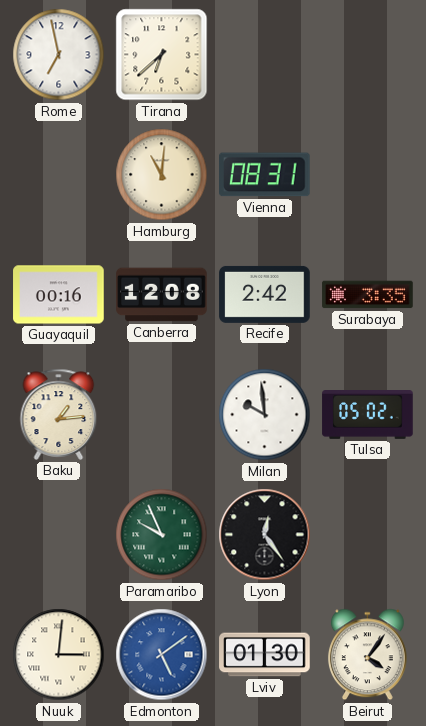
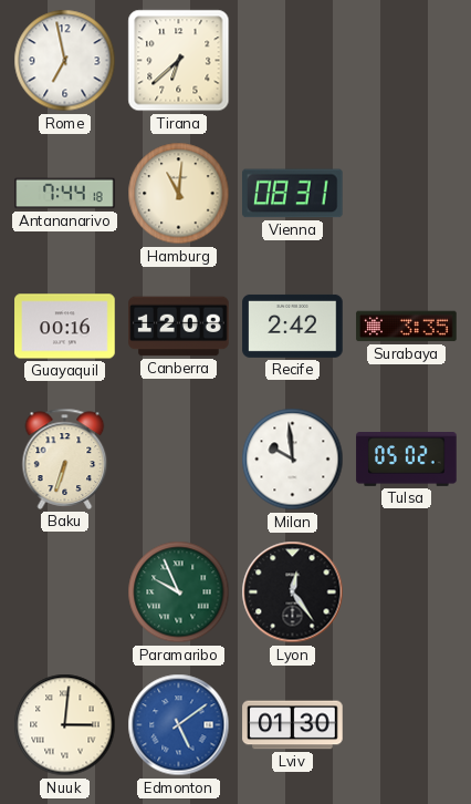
Antananarivo: none -> 7:44 (65, 194)
Baku: 1:14 -> 6:33 (65, 458)
Beirut: 4:06 -> none (367, 655)
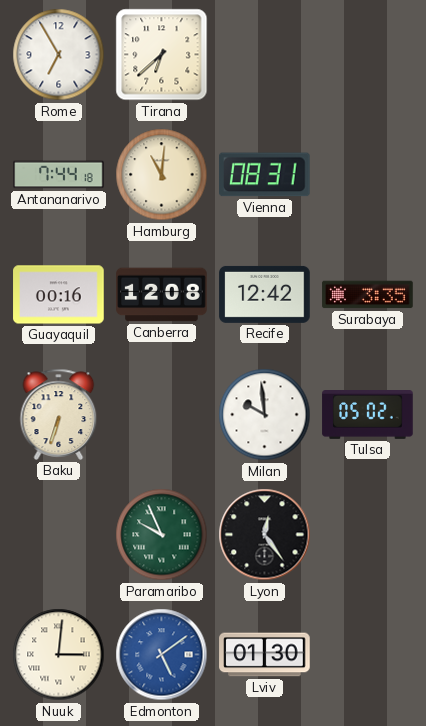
Rome: 6:58 -> 6:55 (59, 55)
Recife: 2:42 -> 12:42 (265, 294)
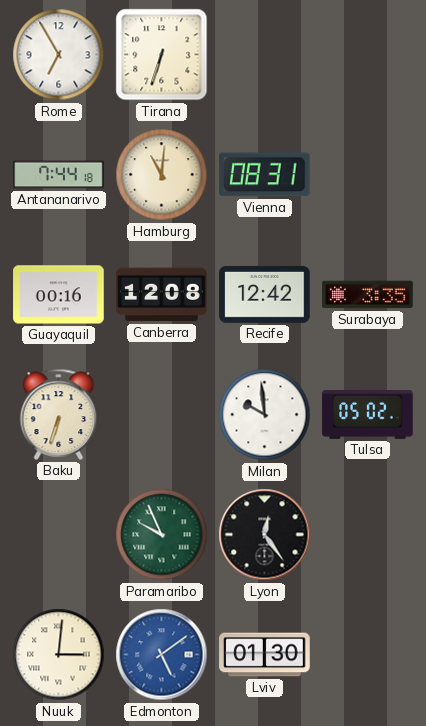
Tirana: 6:38 -> 6:33 (162, 55)
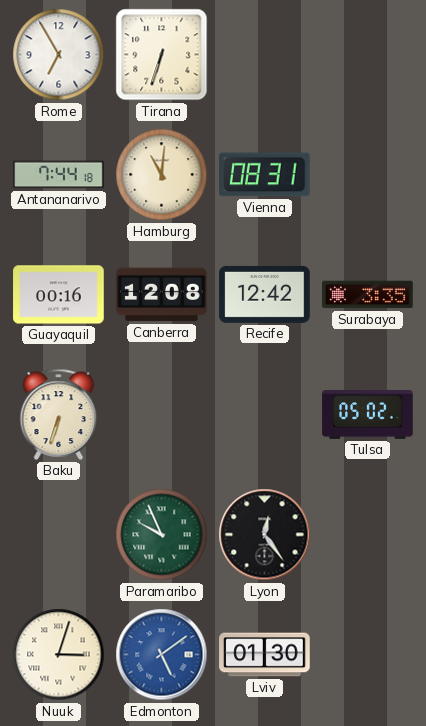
Milan: 9:59 -> none (265, 415)
Nuuk: 3:01 -> 3:03 (59, 655)
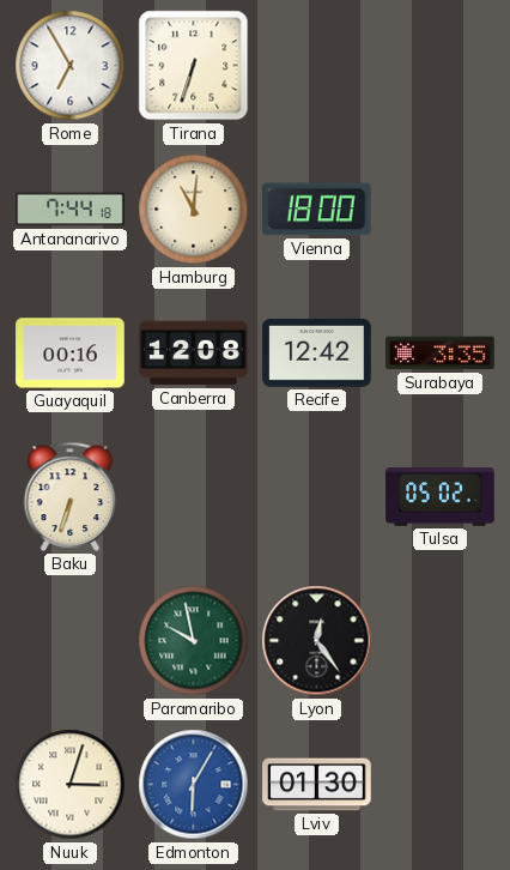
Vienna: 08:31 -> 18:00 (317, 210)
Paramaribo: 9:56 -> 9:58 (194, 641)
Edmonton: 5:09 -> 6:05 (194, 785)
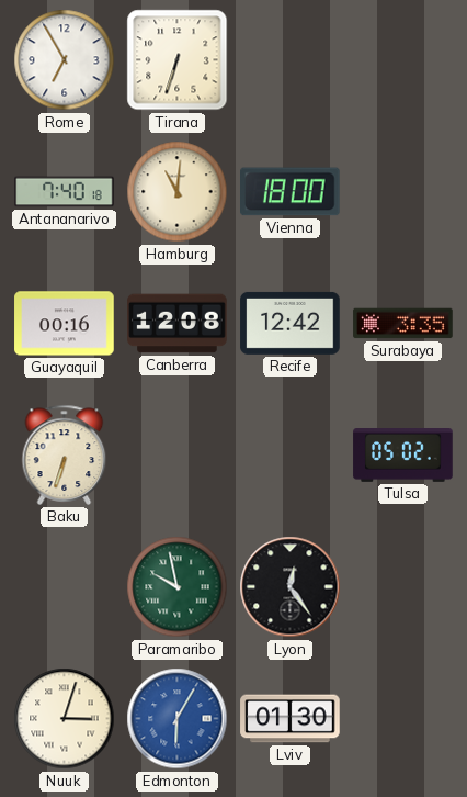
Antananarivo: 7:44 -> 7:40 (65, 192)
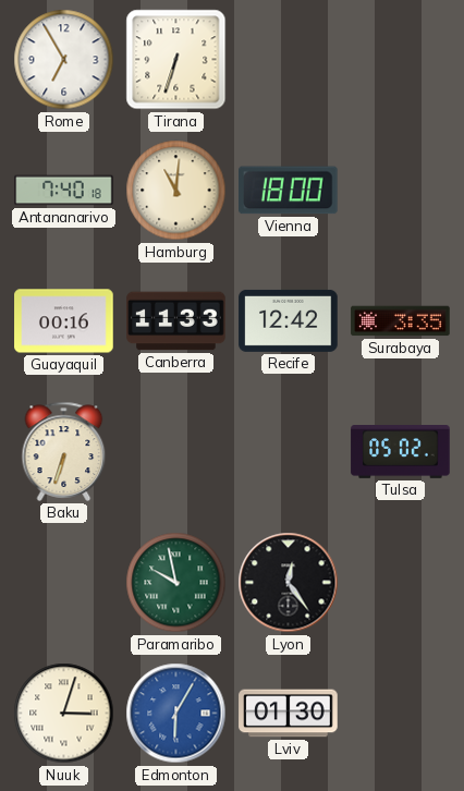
Canberra: 12:08 -> 11:33 (176, 321)
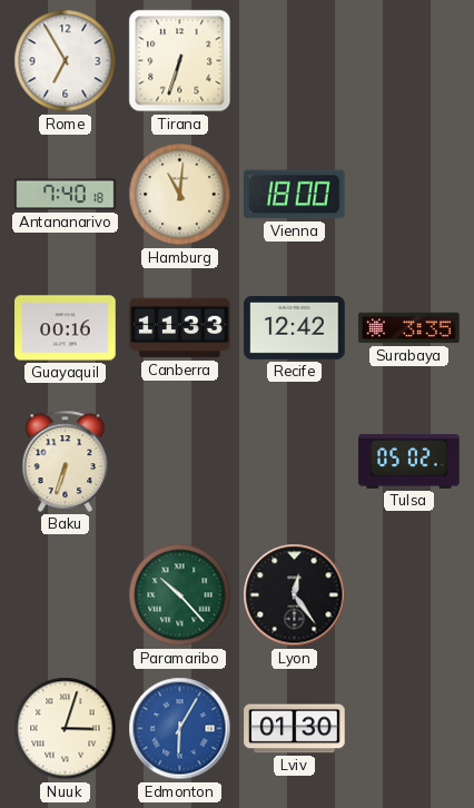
Paramaribo: 9:58 -> 10:23 (180, 595)
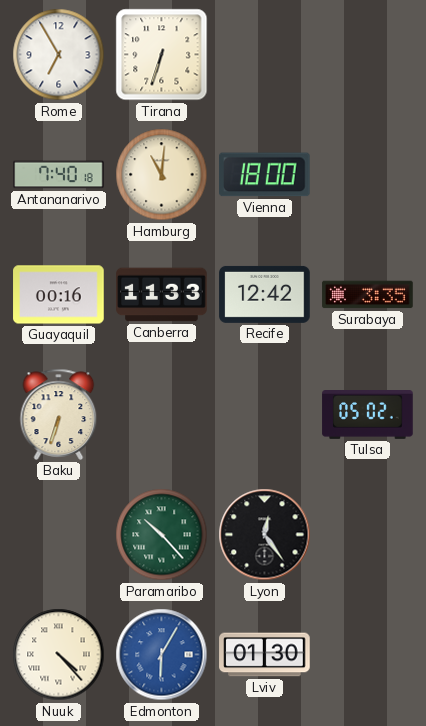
Nuuk: 3:03 -> 4:23 (59, 655)
